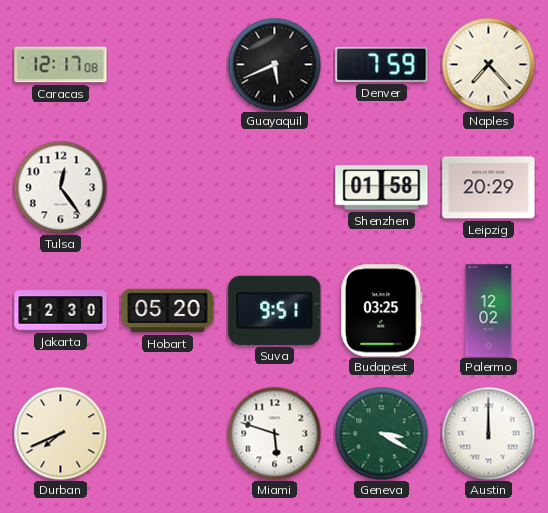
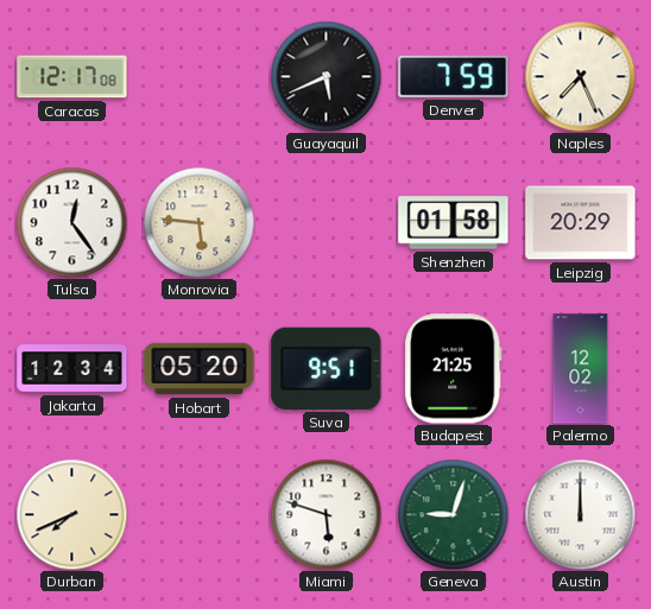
Naples: 7:23 -> 7:26 (580, 76)
Monrovia: none -> 5:46 (198, 222)
Jakarta: 12:30 -> 12:34 (72, 369)
Budapest: 03:25 -> 21:25 (454, 369)
Geneva: 3:20 -> 9:03 (453, 514)
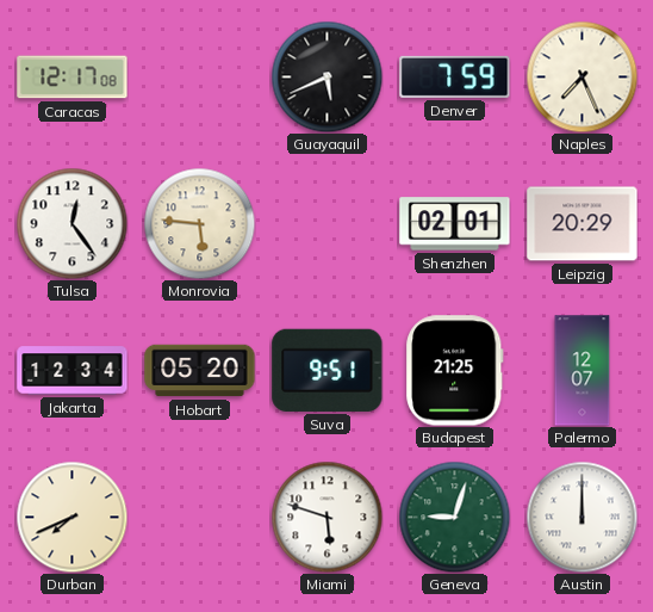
Shenzhen: 01:58 -> 02:01 (455, 224)
Palermo: 12:02 -> 12:07 (583, 371)
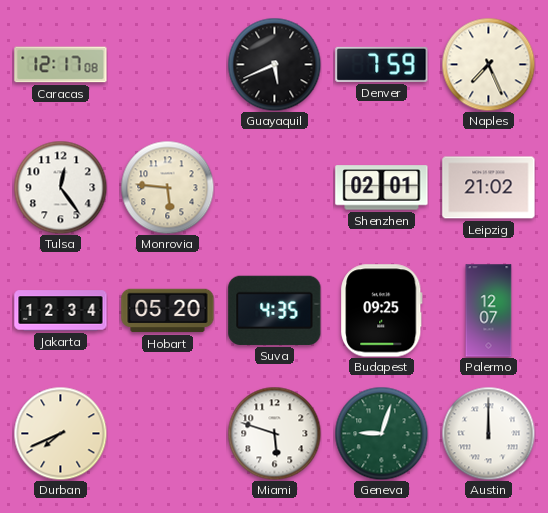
Leipzig: 20:29 -> 21:02 (489, 188)
Suva: 9:51 -> 4:35 (275, 310)
Budapest: 21:25 -> 09:25 (382, 311)
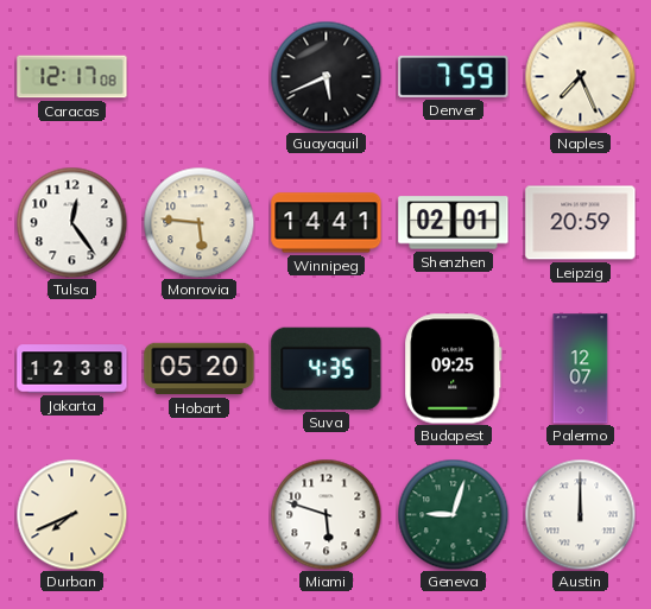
Winnipeg: none -> 14:41 (327, 223)
Leipzig: 21:02 -> 20:59 (581, 223)
Jakarta: 12:34 -> 12:38 (72, 369)
